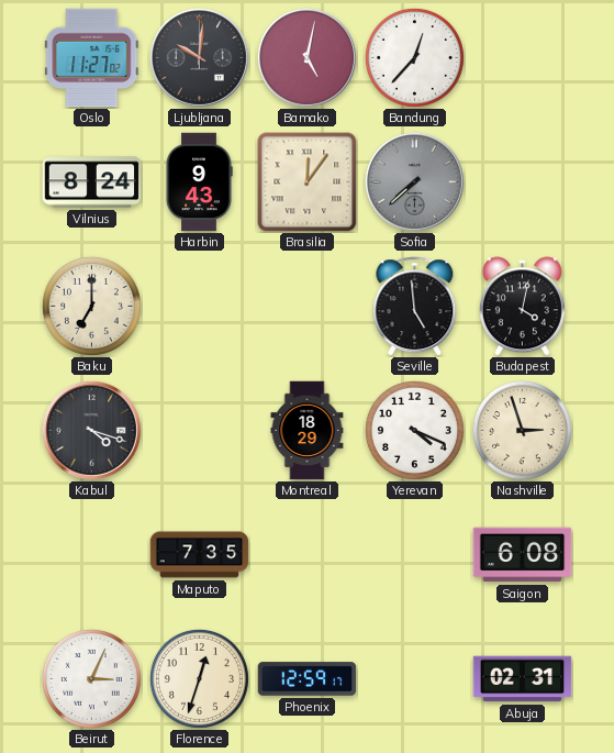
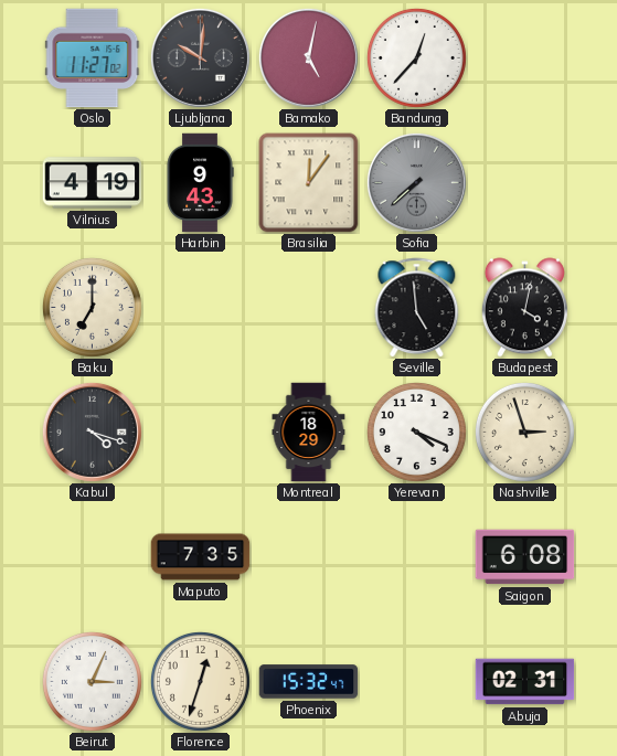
Vilnius: 8:24 -> 4:19 (93, 183)
Phoenix: 12:59 -> 15:32 (309, 682)
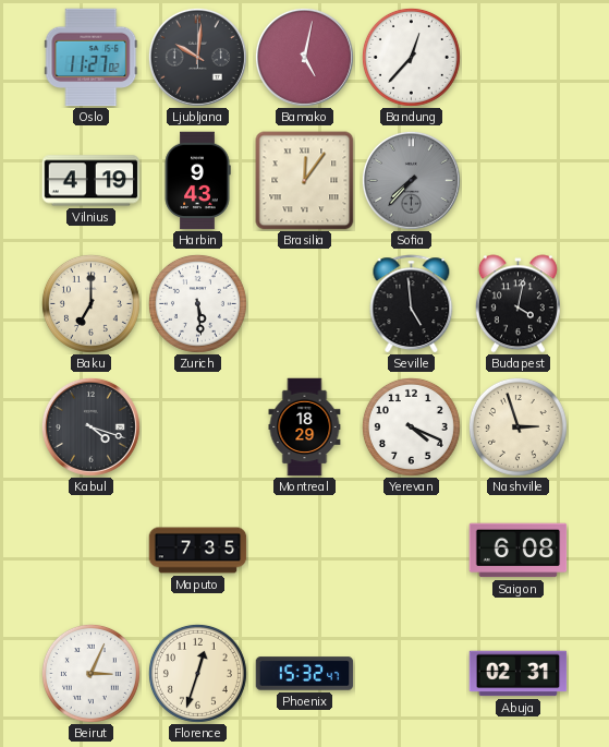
Sofia: 7:38 -> 7:37 (411, 180)
Zurich: none -> 5:29 (197, 303)
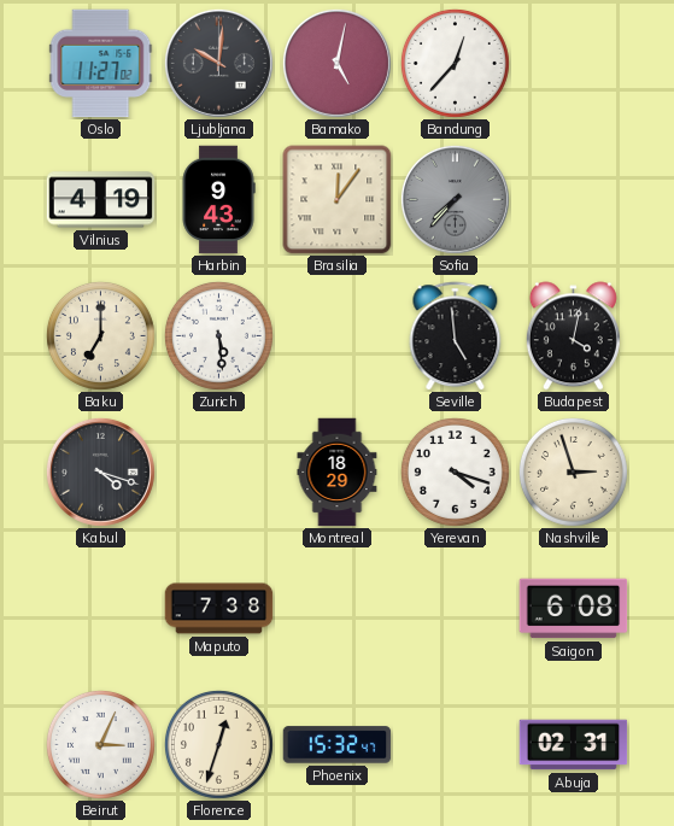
Yerevan: 4:19 -> 4:18 (455, 471)
Maputo: 7:35 -> 7:38 (219, 609)
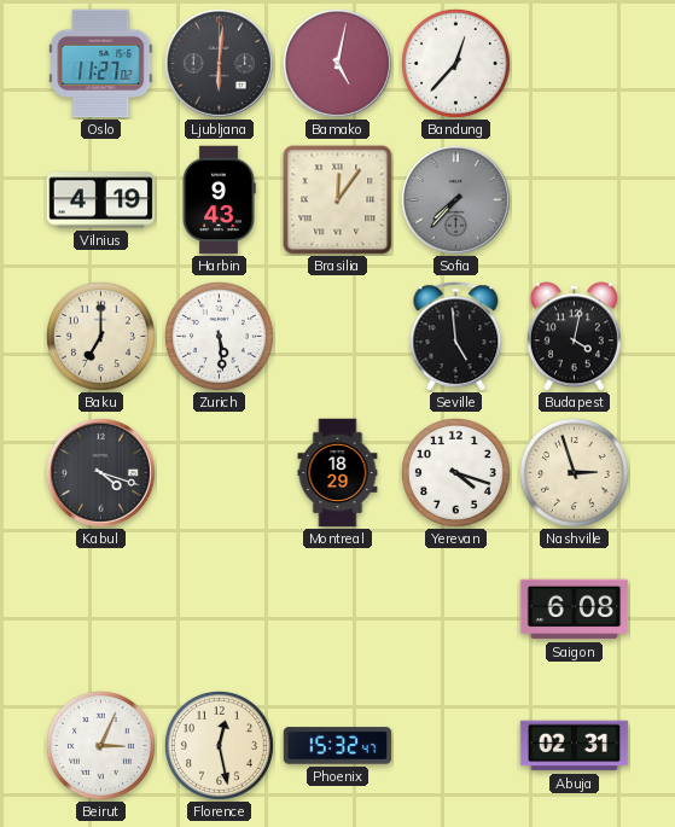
Ljubljana: 10:01 -> 6:01 (219, 63)
Maputo: 7:38 -> none (219, 609)
Florence: 12:33 -> 12:28 (219, 745)
